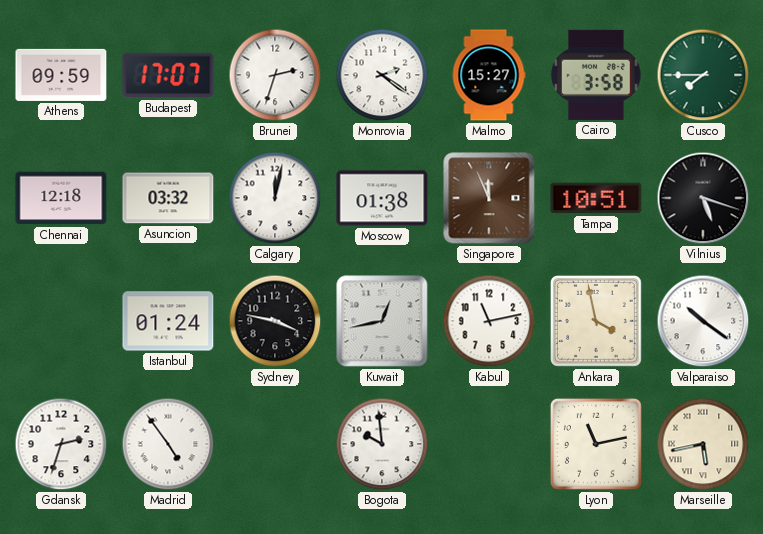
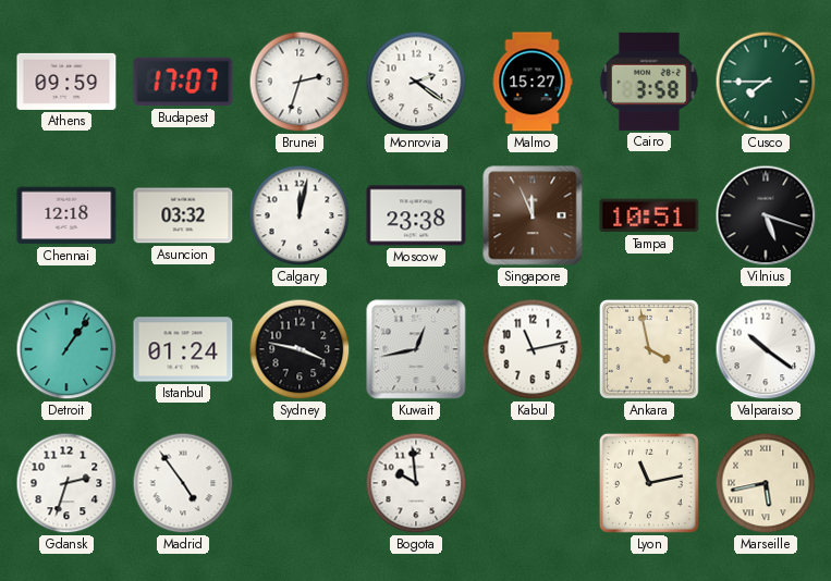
Moscow: 01:38 -> 23:38 (416, 215)
Detroit: none -> 1:06 (66, 349)
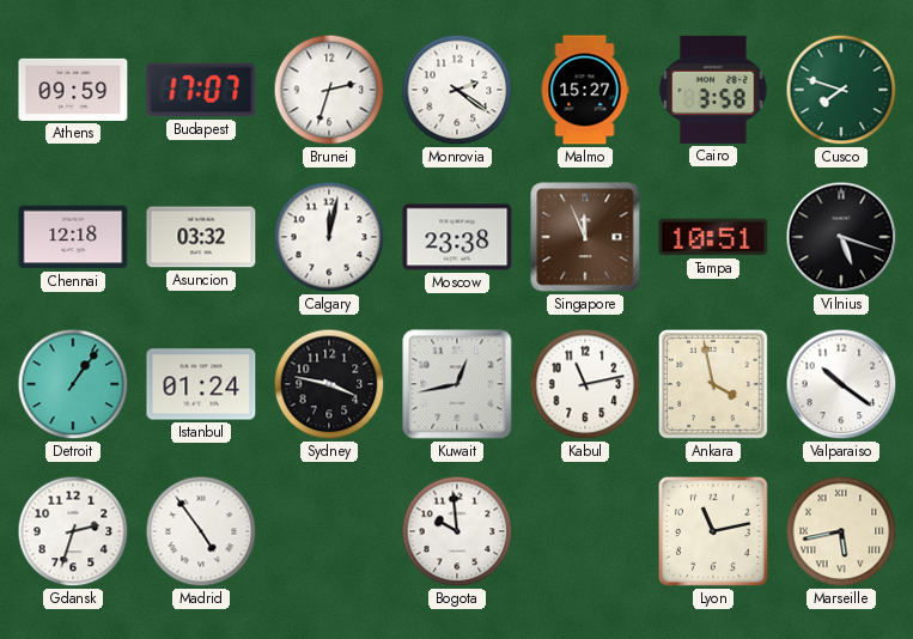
Cusco: 7:45 -> 7:48 (841, 90)
